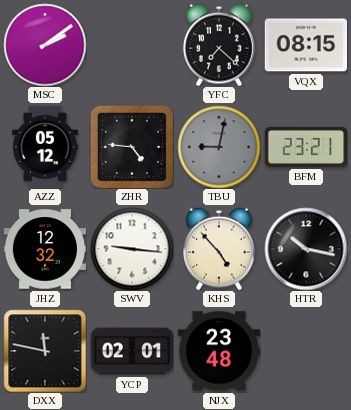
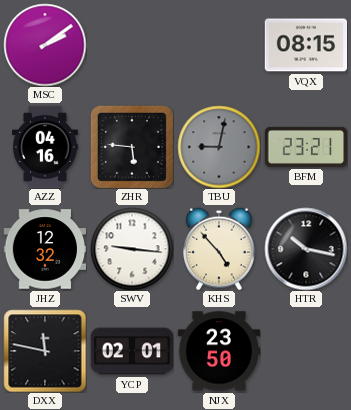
YFC: 7:22 -> none (220, 45)
AZZ: 05:12 -> 04:16 (46, 147)
ZHR: 4:46 -> 5:46 (132, 147)
NJX: 23:48 -> 23:50 (219, 351)
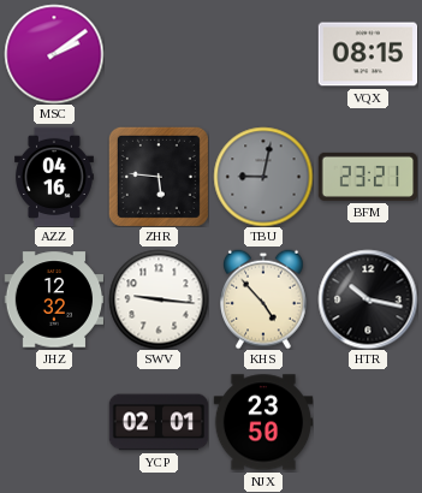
DXX: 11:47 -> none (45, 351)
